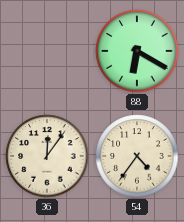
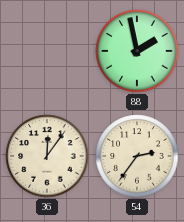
88: 6:20 -> 1:58 (137, 51)
54: 4:36 -> 2:36 (137, 156)
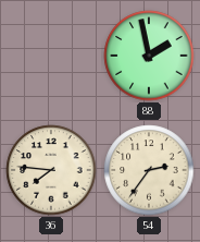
36: 12:06 -> 7:46 (51, 170)
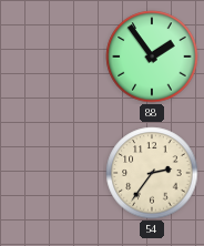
88: 1:58 -> 1:54 (152, 57)
36: 7:46 -> none (51, 170)
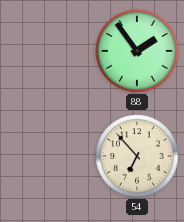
54: 2:36 -> 6:53 (137, 156)
